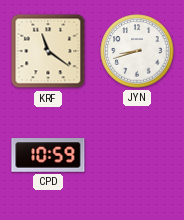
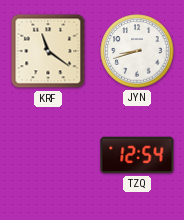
CPD: 10:59 -> none (48, 155)
TZQ: none -> 12:54 (137, 155)
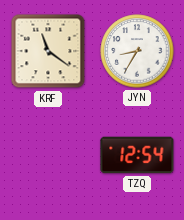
JYN: 8:42 -> 8:35 (137, 51)
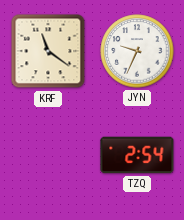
JYN: 8:35 -> 9:34 (137, 51)
TZQ: 12:54 -> 2:54 (137, 155)
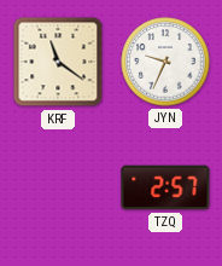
TZQ: 2:54 -> 2:57 (165, 187)
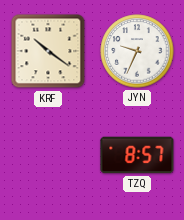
KRF: 11:21 -> 10:21 (48, 51)
TZQ: 2:57 -> 8:57 (137, 155)
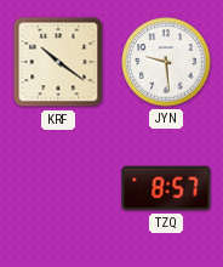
JYN: 9:34 -> 9:29 (166, 62)
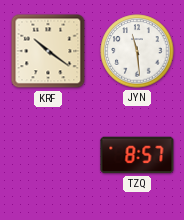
JYN: 9:29 -> 11:29 (137, 51)
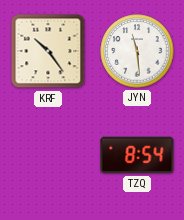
KRF: 10:21 -> 10:24 (48, 51)
TZQ: 8:57 -> 8:54 (137, 155)
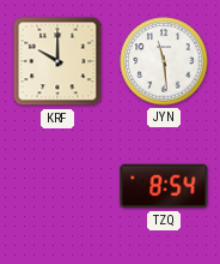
KRF: 10:24 -> 10:00 (57, 61)
